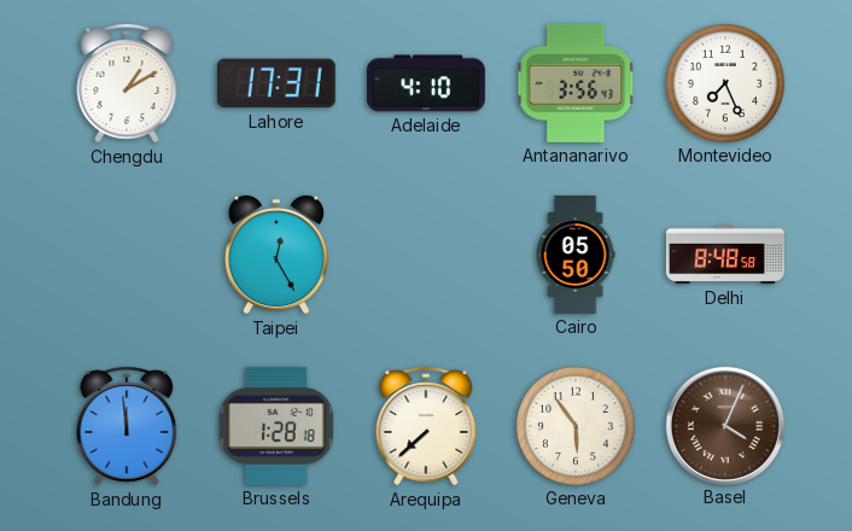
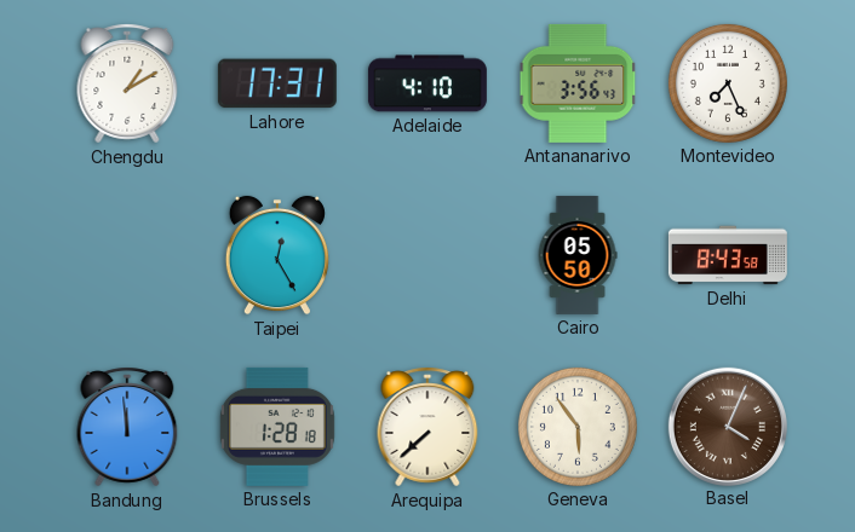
Delhi: 8:48 -> 8:43 (728, 255)
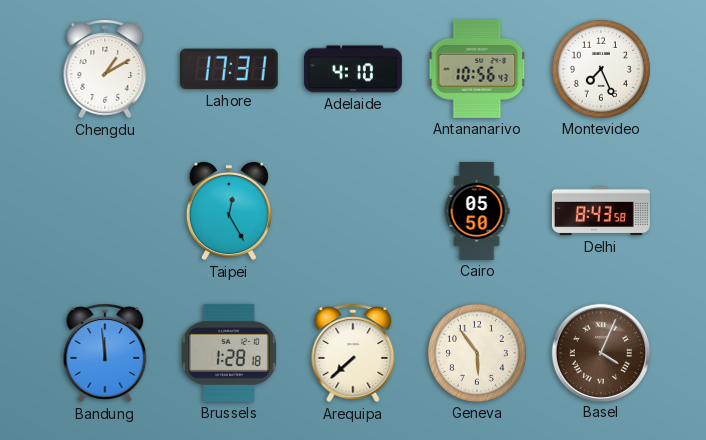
Antananarivo: 3:56 -> 10:56 (477, 69)
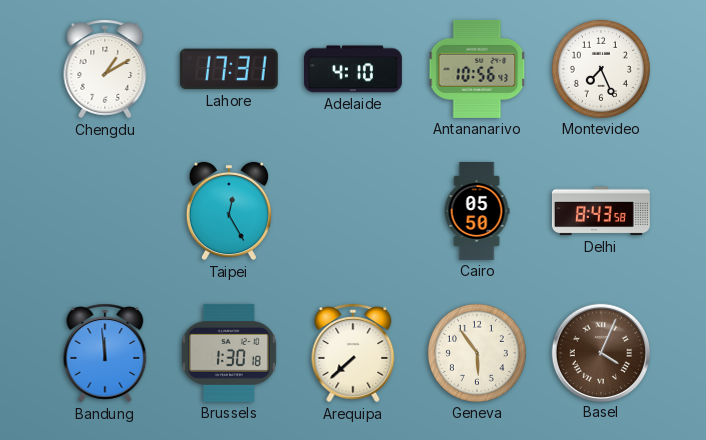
Brussels: 1:28 -> 1:30 (229, 353)
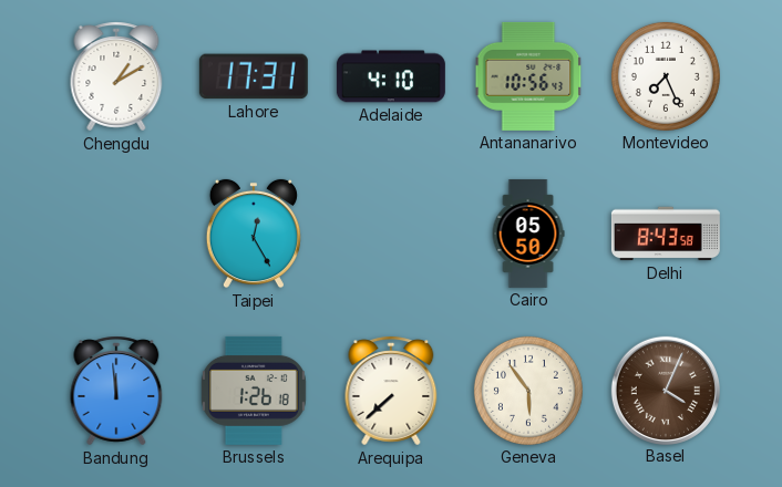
Brussels: 1:30 -> 1:26 (254, 391)
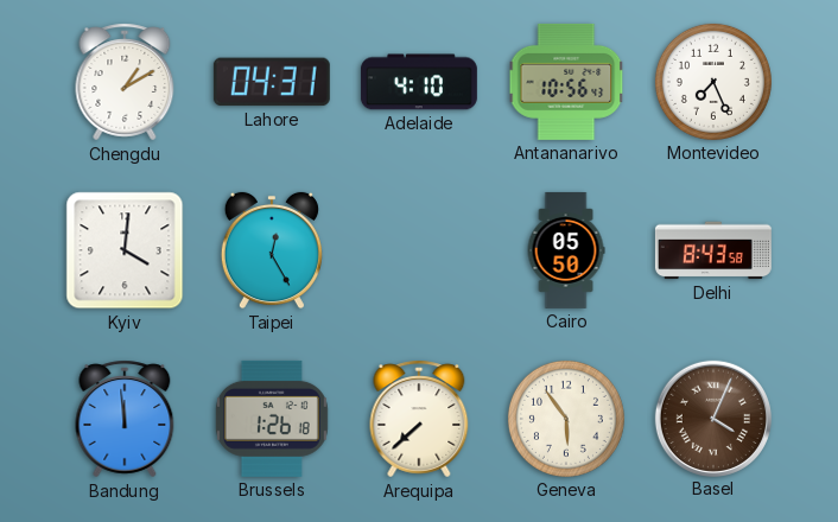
Lahore: 17:31 -> 04:31 (272, 82)
Kyiv: none -> 4:01 (125, 250)
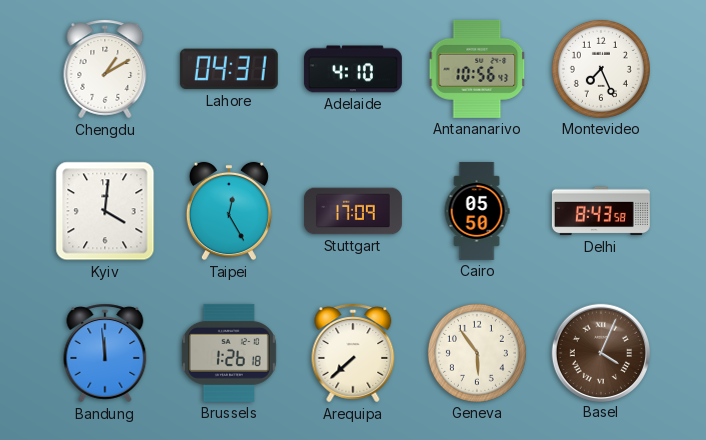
Stuttgart: none -> 17:09 (353, 211)
